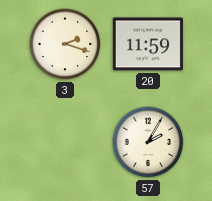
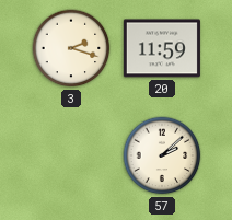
57: 2:05 -> 2:08 (162, 155)
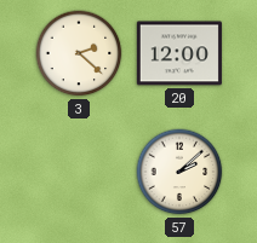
3: 2:18 -> 2:22 (79, 53)
20: 11:59 -> 12:00 (179, 53)
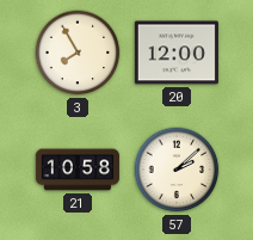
3: 2:22 -> 7:55 (78, 53)
21: none -> 10:58 (78, 170)
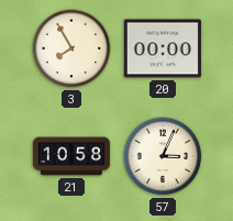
20: 12:00 -> 00:00 (163, 48)
57: 2:08 -> 3:04 (163, 156)
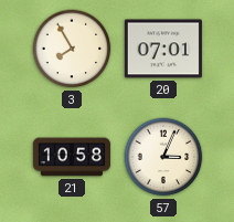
20: 00:00 -> 07:01 (163, 49)
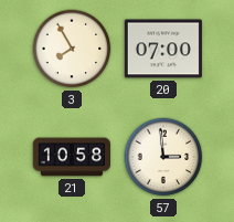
20: 07:01 -> 07:00 (163, 49)
57: 3:04 -> 2:59 (163, 157)
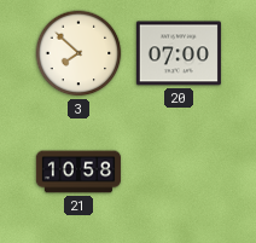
3: 7:55 -> 7:52 (78, 53)
57: 2:59 -> none (163, 157)
